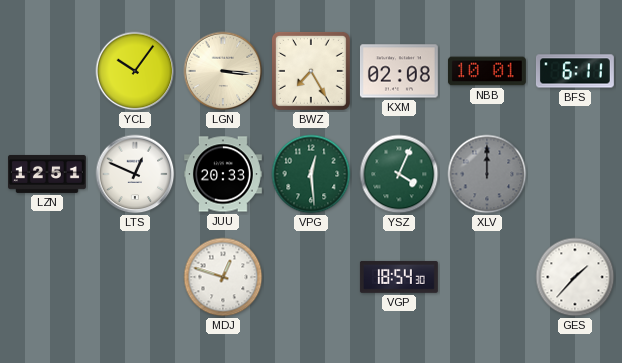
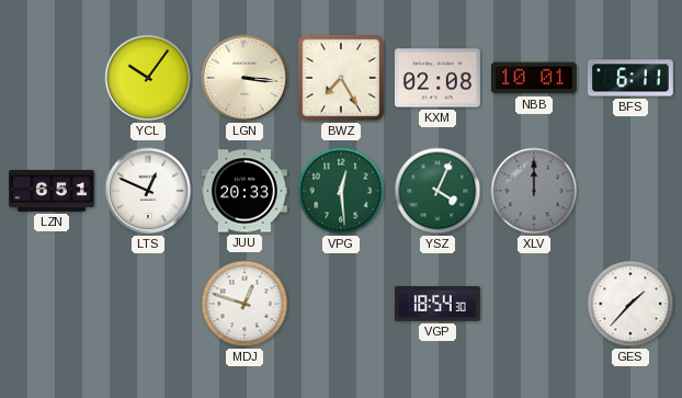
LZN: 12:51 -> 6:51 (53, 191)
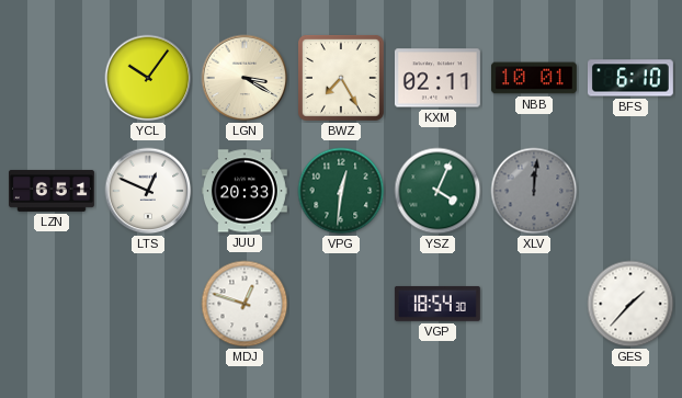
LGN: 3:16 -> 3:20 (245, 78)
KXM: 02:08 -> 02:11 (437, 78)
BFS: 6:11 -> 6:10 (630, 78)
VPG: 12:29 -> 12:31 (341, 191)
XLV: 12:00 -> 12:01 (534, 191)
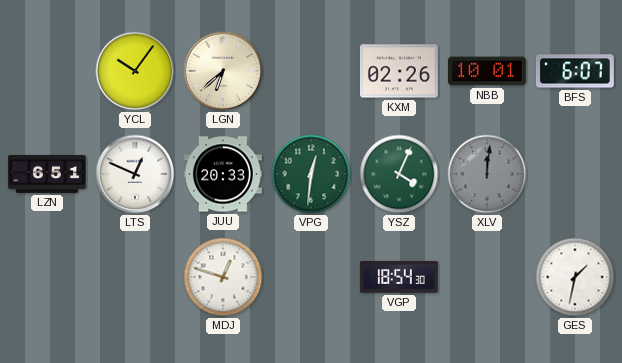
LGN: 3:20 -> 6:38 (223, 71)
BWZ: 7:25 -> none (341, 78)
KXM: 02:11 -> 02:26 (399, 71)
BFS: 6:10 -> 6:07 (575, 71)
GES: 1:37 -> 1:32 (575, 277)
